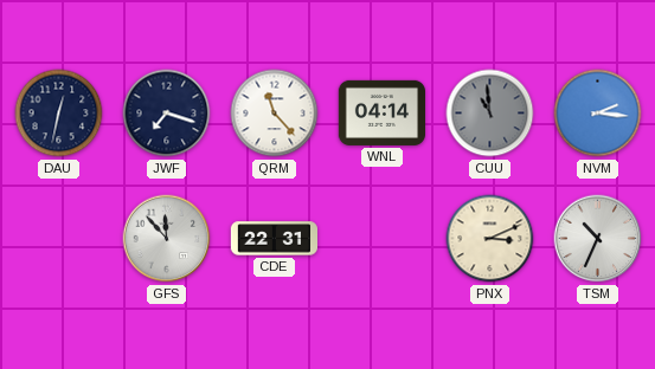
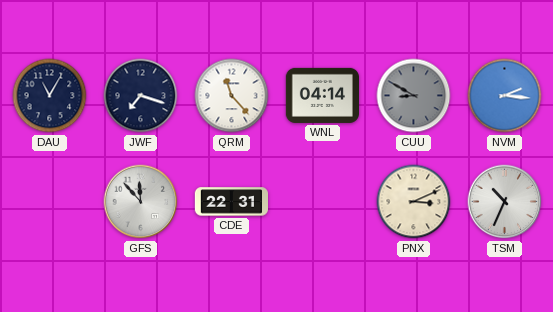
DAU: 12:32 -> 11:05 (50, 96)
CUU: 10:59 -> 8:50 (414, 96)
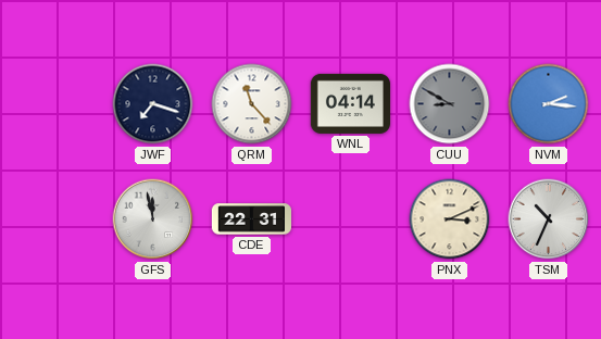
DAU: 11:05 -> none (50, 96)
GFS: 11:53 -> 11:58 (153, 219)
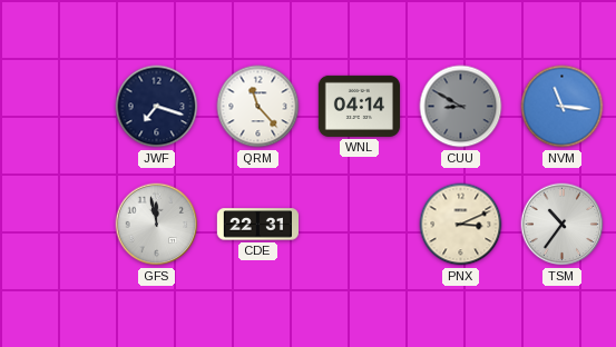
NVM: 2:16 -> 11:16 (563, 107)
TSM: 10:34 -> 10:36 (563, 225)
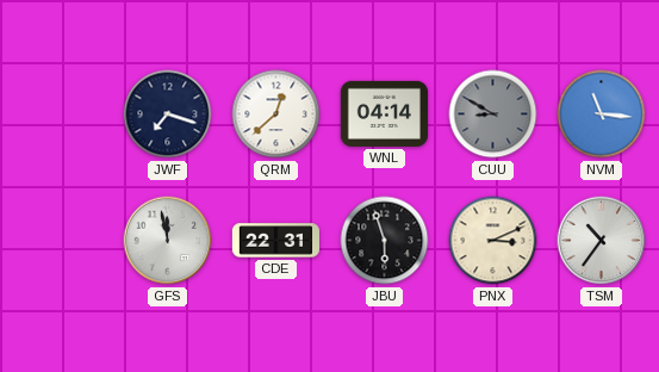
QRM: 11:23 -> 12:38 (276, 114)
JBU: none -> 5:57 (385, 241)
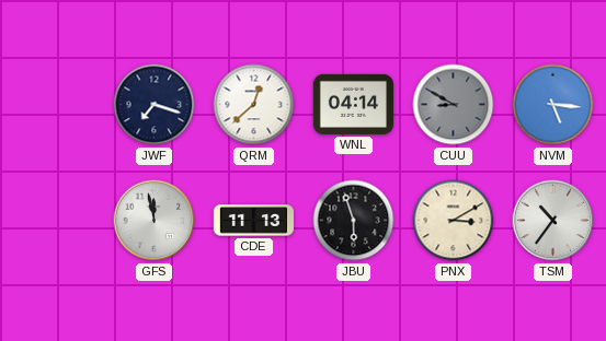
NVM: 11:16 -> 5:16 (553, 105)
CDE: 22:31 -> 11:13 (253, 221)
PNX: 3:11 -> 3:10 (454, 221)
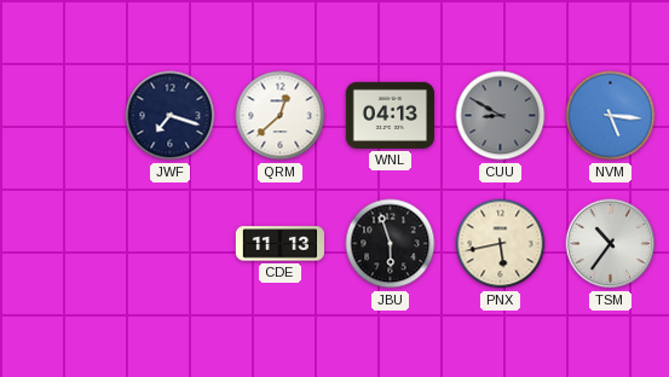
WNL: 04:14 -> 04:13 (390, 115)
GFS: 11:58 -> none (155, 221)
PNX: 3:10 -> 5:43 (501, 244)
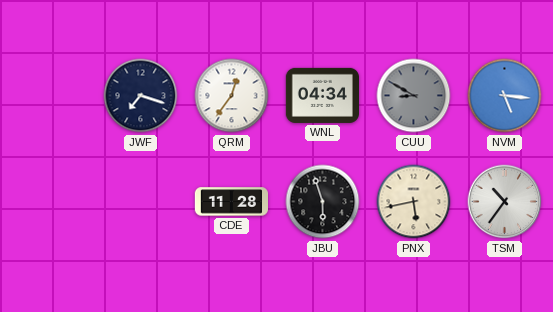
QRM: 12:38 -> 12:36 (232, 96)
WNL: 04:13 -> 04:34 (322, 95)
CDE: 11:13 -> 11:28 (231, 202)
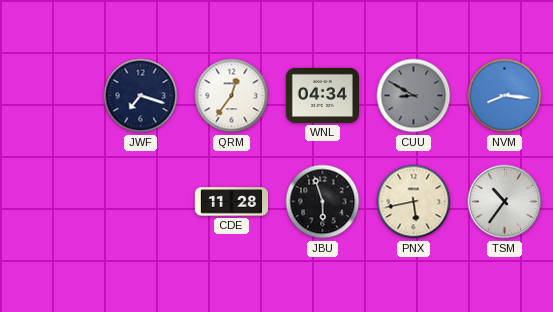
NVM: 5:16 -> 8:16 (505, 96)
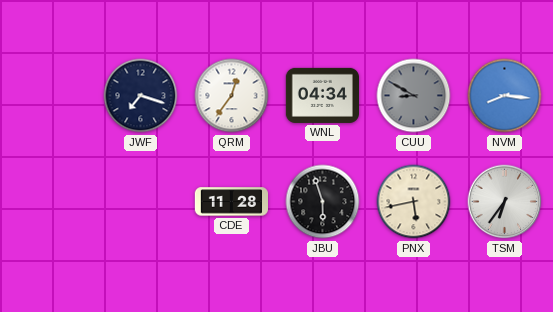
TSM: 10:36 -> 6:36 (505, 202)
